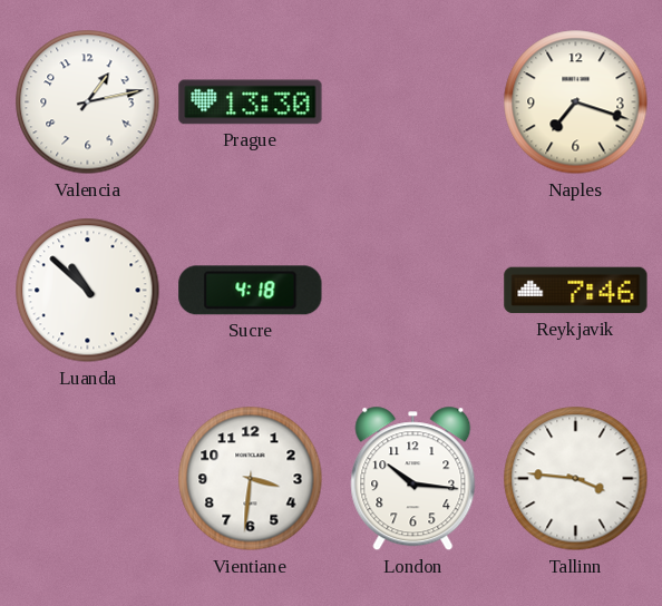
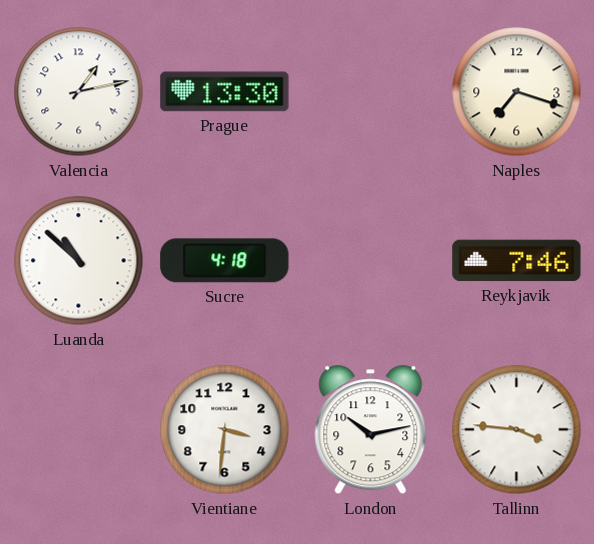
London: 10:16 -> 10:13 (371, 430)
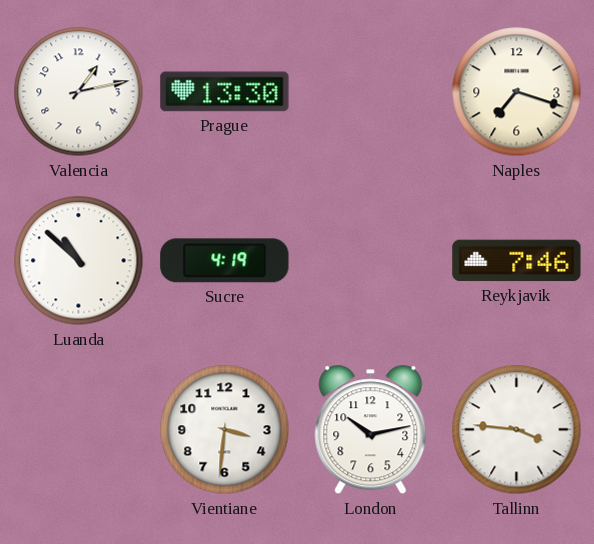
Sucre: 4:18 -> 4:19 (225, 261)
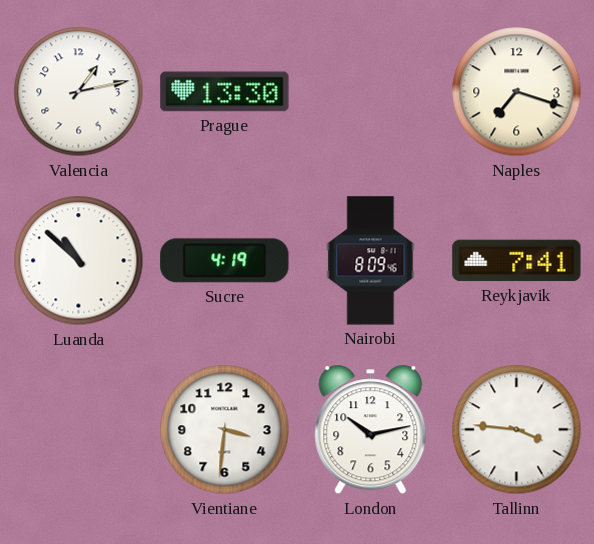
Nairobi: none -> 8:09 (371, 261)
Reykjavik: 7:46 -> 7:41 (517, 261)
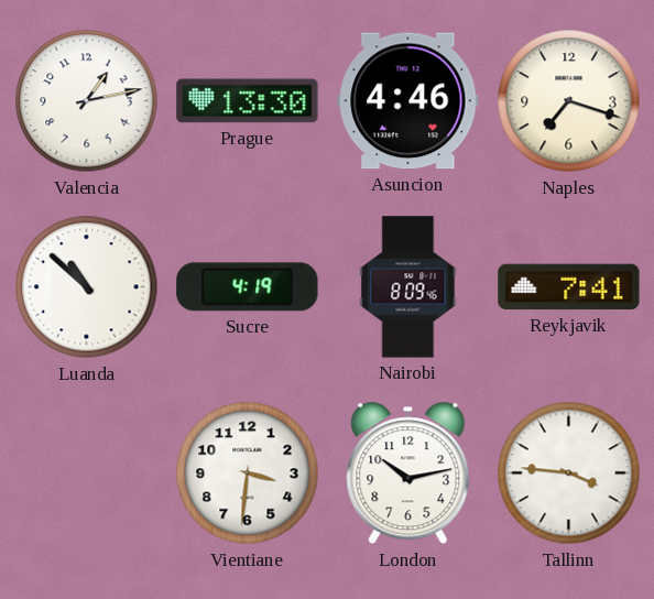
Asuncion: none -> 4:46 (408, 101)
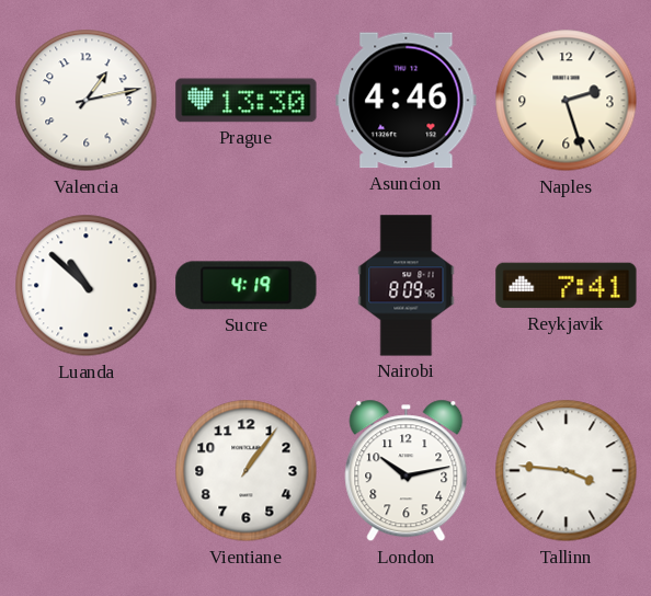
Naples: 7:18 -> 2:27 (567, 101)
Vientiane: 3:31 -> 1:06 (247, 471)
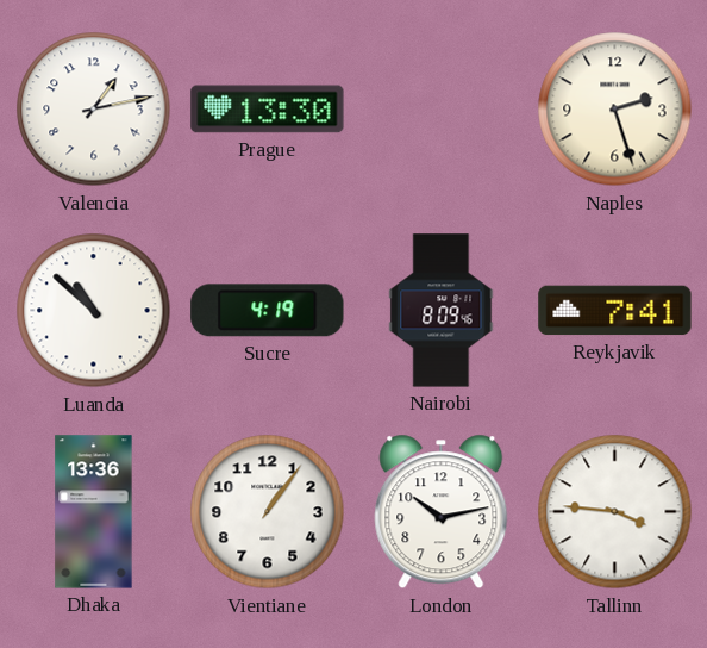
Asuncion: 4:46 -> none (407, 101)
Dhaka: none -> 13:36 (94, 512)
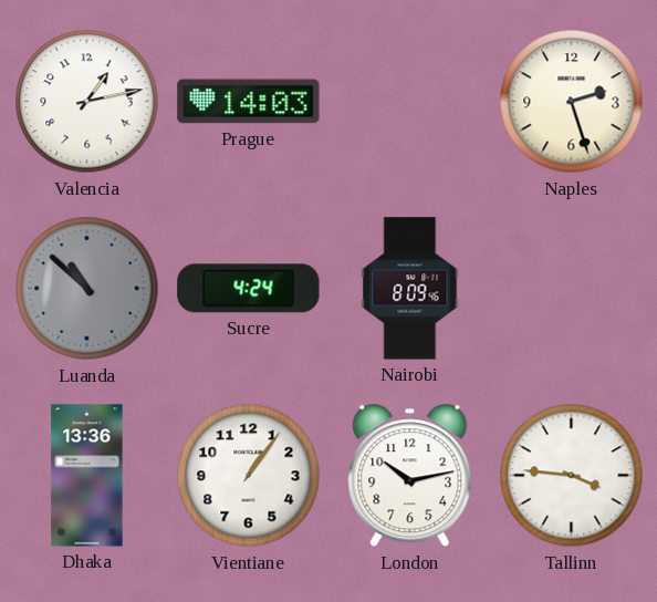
Prague: 13:30 -> 14:03 (249, 102)
Luanda dial: white -> grey (87, 289)
Sucre: 4:19 -> 4:24 (249, 289)
Reykjavik: 7:41 -> none (615, 311)
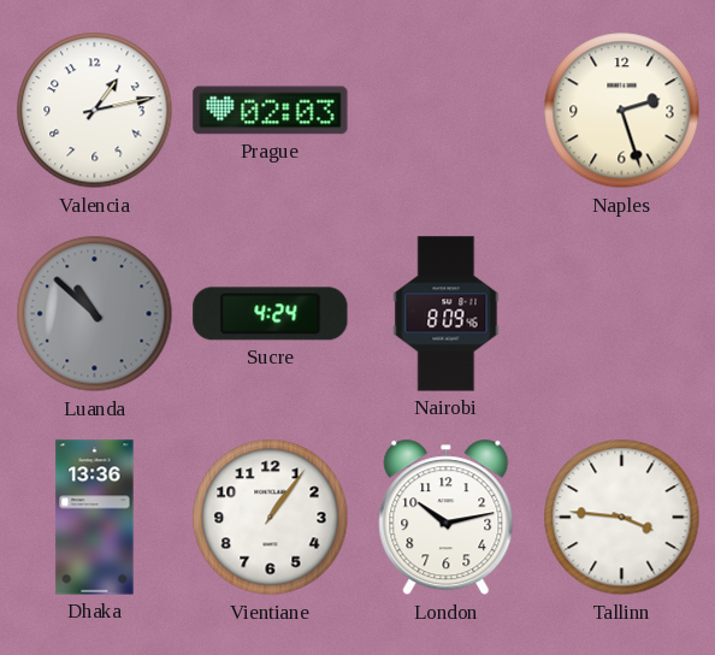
Prague: 14:03 -> 02:03 (271, 111)
